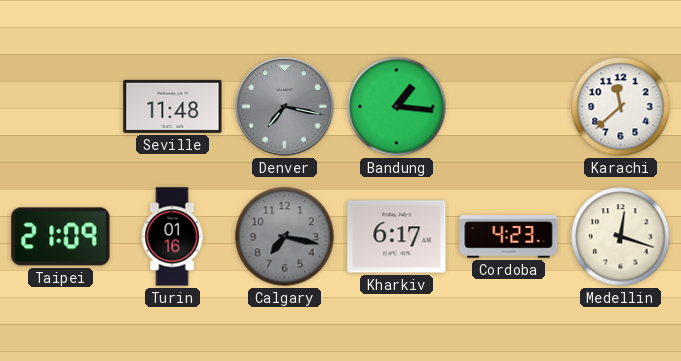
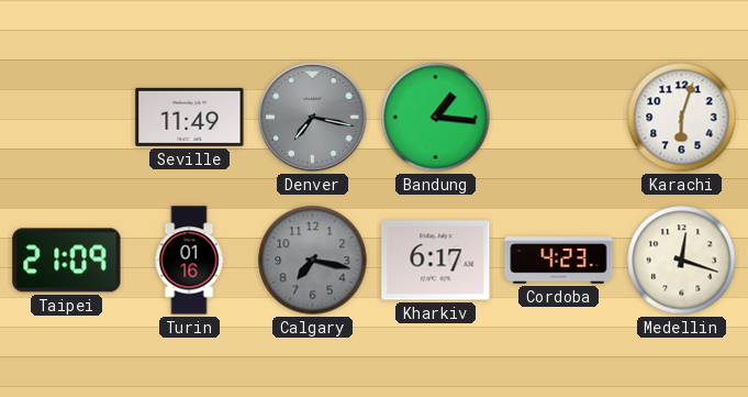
Seville: 11:48 -> 11:49 (190, 117)
Karachi: 11:38 -> 6:03 (682, 118)
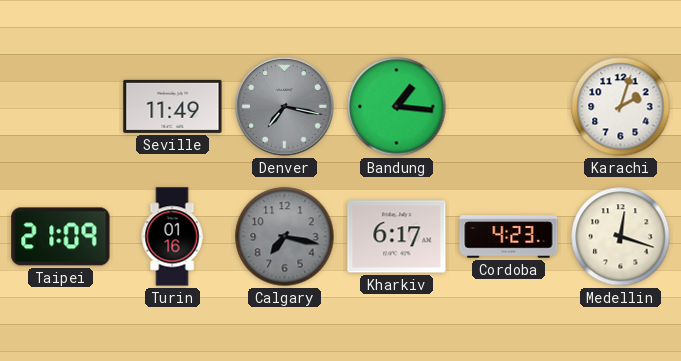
Karachi: 6:03 -> 2:03 (621, 107)
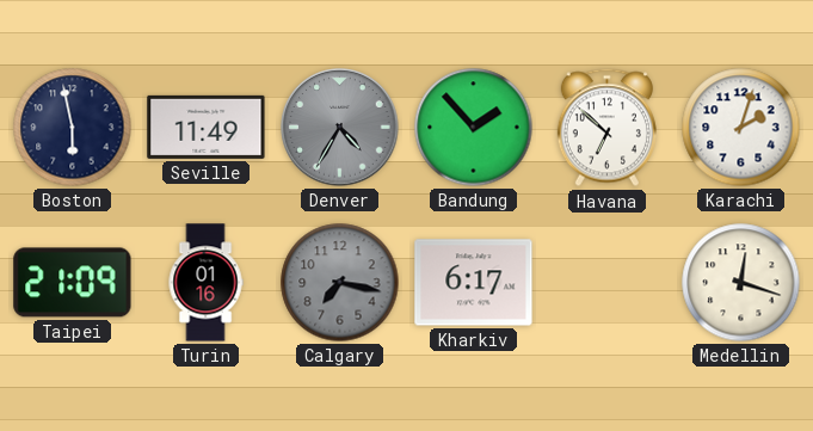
Boston: none -> 5:58 (73, 128)
Denver: 7:17 -> 4:35 (340, 128)
Bandung: 1:16 -> 1:53 (474, 128)
Havana: none -> 6:52 (606, 128)
Cordoba: 4:23 -> none (509, 237)
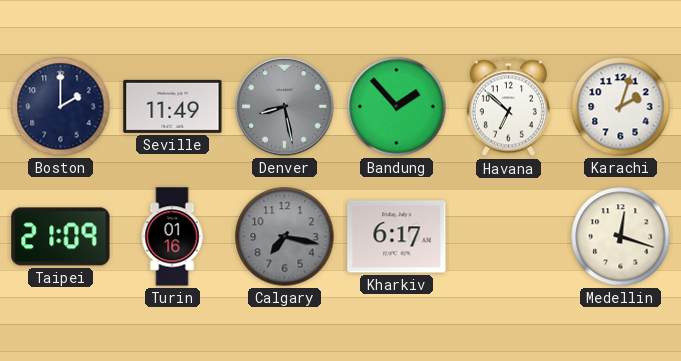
Boston: 5:58 -> 2:00 (61, 107)
Denver: 4:35 -> 8:28 (285, 107)
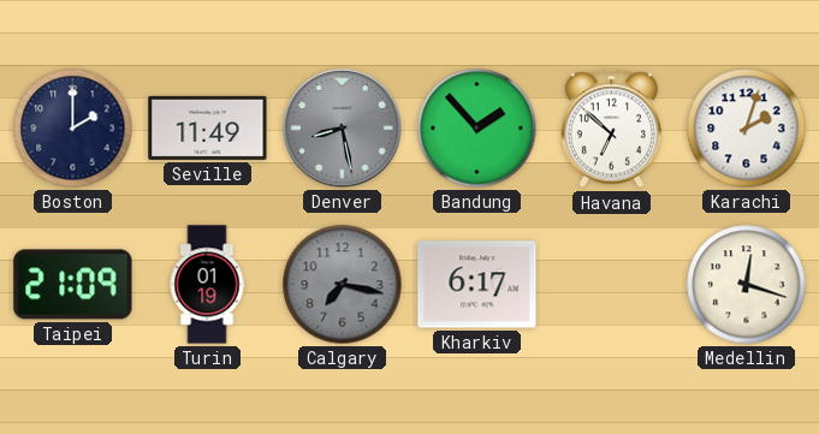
Turin: 01:16 -> 01:19 (207, 285)
